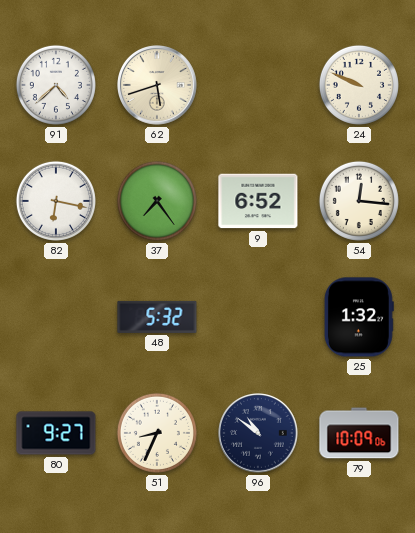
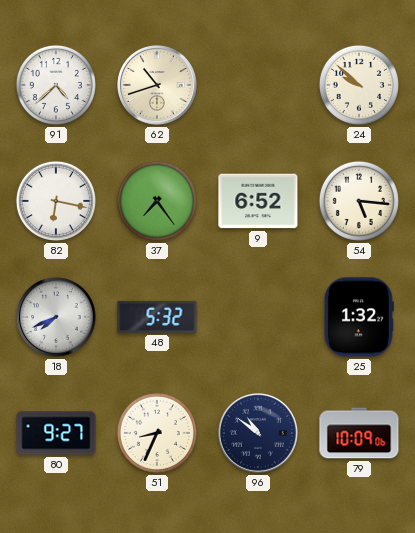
62: 5:42 -> 10:42 (158, 86)
24: 9:49 -> 9:52 (359, 85)
54: 12:16 -> 5:16 (359, 201)
18: none -> 7:41 (57, 318)
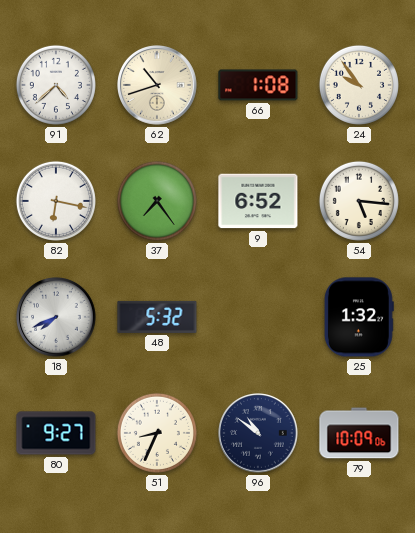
66: none -> 1:08 (258, 85)
24: 9:52 -> 9:54 (359, 85)
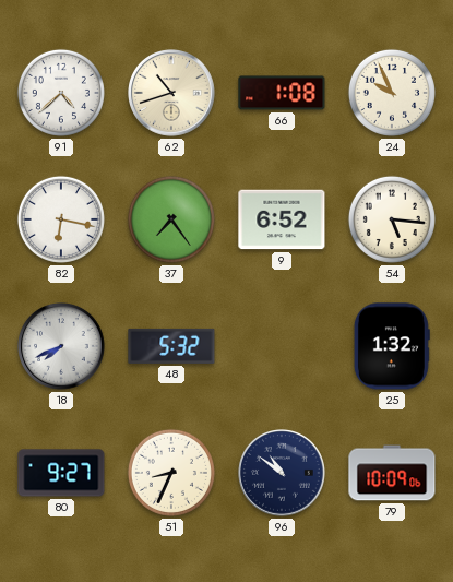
24: 9:54 -> 9:56 (392, 93)
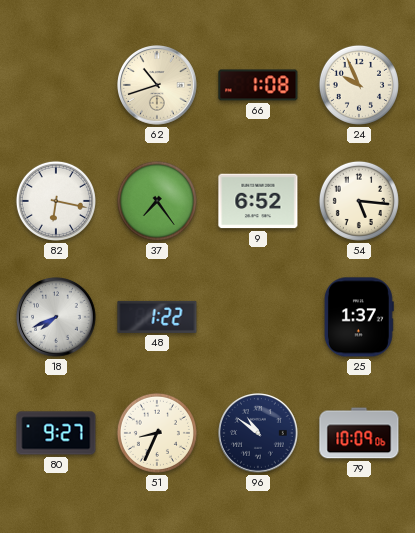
91: 4:38 -> none (61, 93)
48: 5:32 -> 1:22 (157, 317)
25: 1:32 -> 1:37 (359, 317)
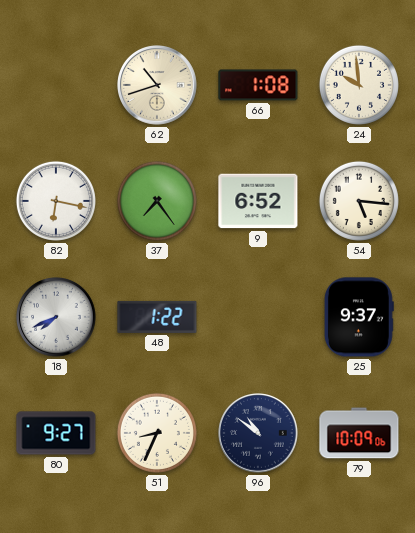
24: 9:56 -> 9:59 (359, 85)
25: 1:37 -> 9:37 (359, 317)
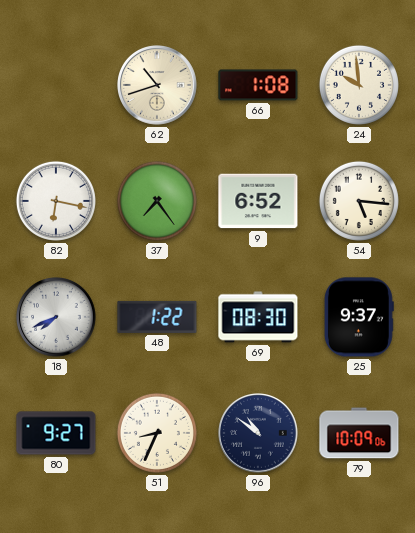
69: none -> 08:30 (258, 317)
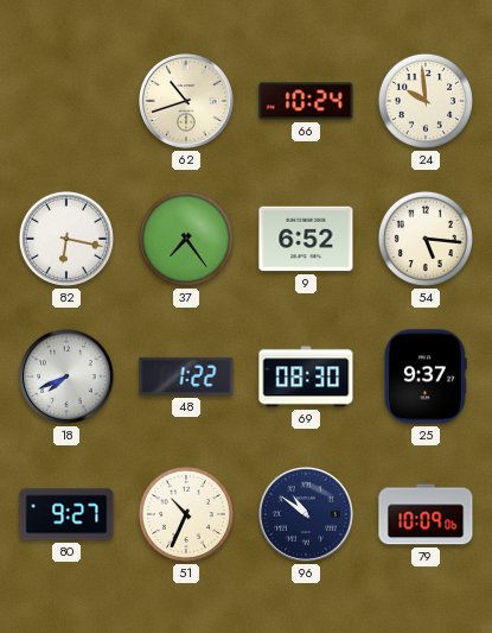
66: 1:08 -> 10:24 (306, 101)
51: 8:34 -> 10:34 (186, 514)
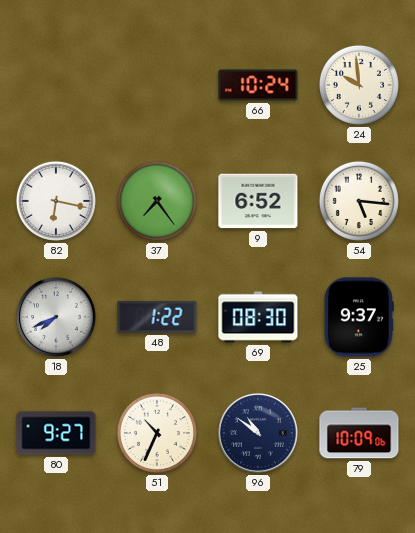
62: 10:42 -> none (187, 102)
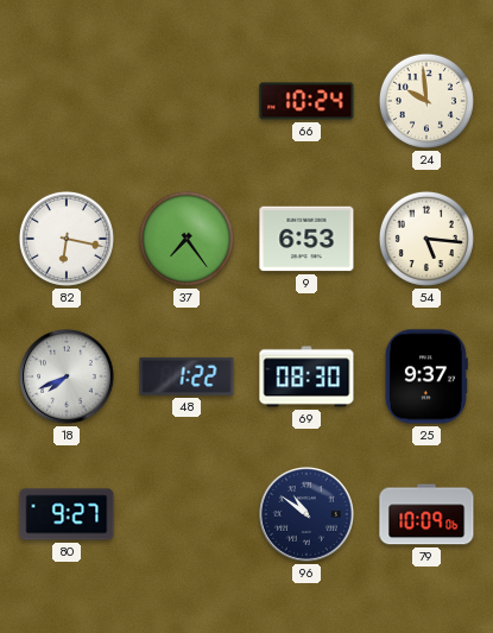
9: 6:52 -> 6:53 (306, 239)
51: 10:34 -> none (157, 433)
